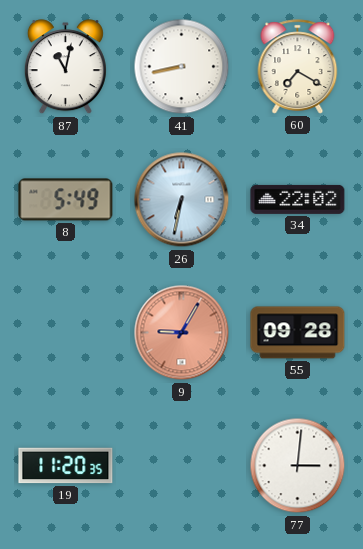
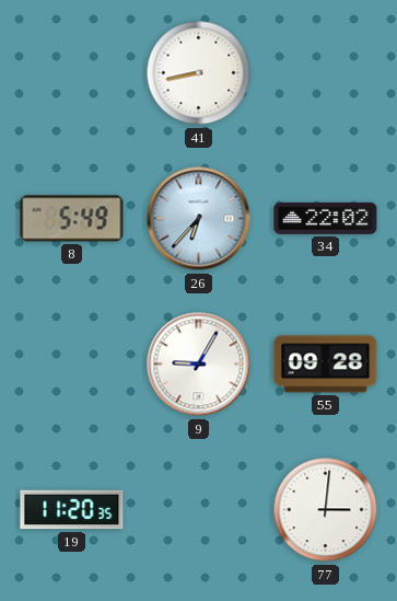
87: 11:02 -> none (65, 67)
60: 7:20 -> none (298, 67)
26: 6:32 -> 6:37 (199, 219)
9 dial: salmon -> white (199, 365)
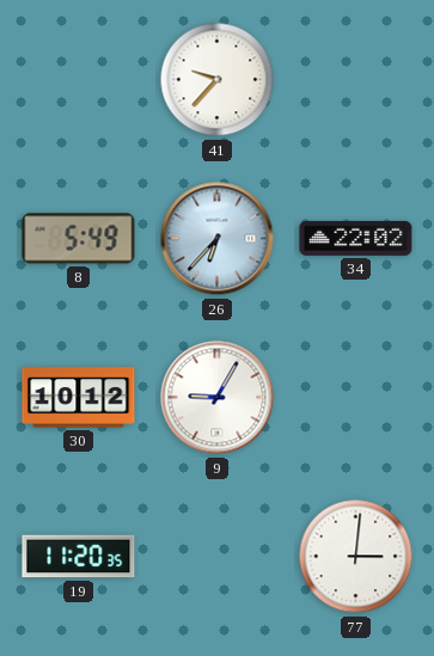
41: 8:43 -> 9:37 (218, 80)
30: none -> 10:12 (79, 398)
55: 09:28 -> none (326, 365)
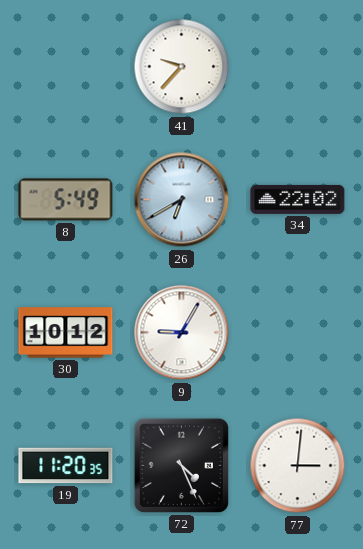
26: 6:37 -> 6:40 (182, 200)
72: none -> 4:26 (181, 465)
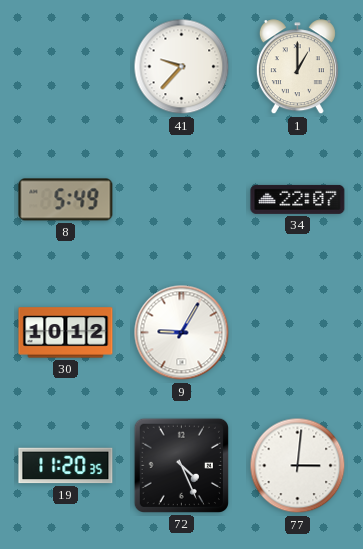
1: none -> 1:00 (297, 67)
26: 6:40 -> none (182, 200)
34: 22:02 -> 22:07 (298, 199)
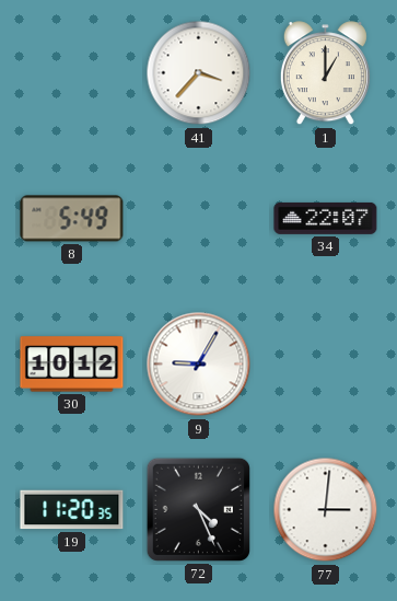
41: 9:37 -> 3:37 (199, 73)
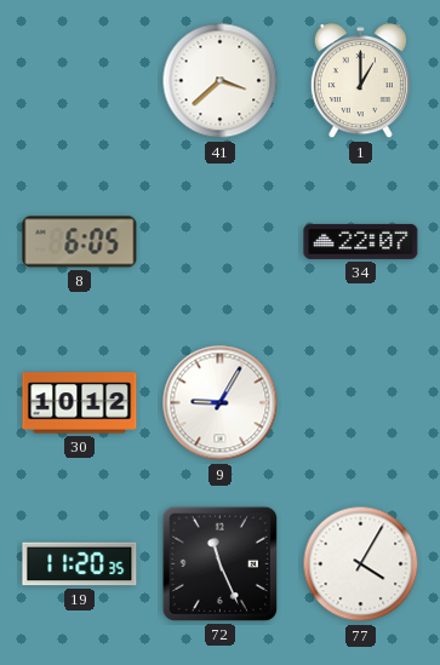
41: 3:37 -> 3:38 (221, 81)
8: 5:49 -> 6:05 (80, 242)
72: 4:26 -> 11:26 (219, 563)
77: 3:01 -> 4:05 (361, 564)
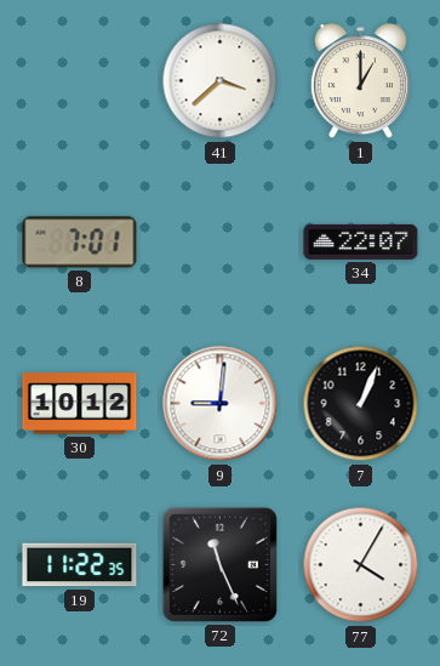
8: 6:05 -> 7:01 (80, 243)
9: 9:05 -> 9:01 (221, 404)
7: none -> 1:04 (361, 404)
19: 11:20 -> 11:22 (80, 565)
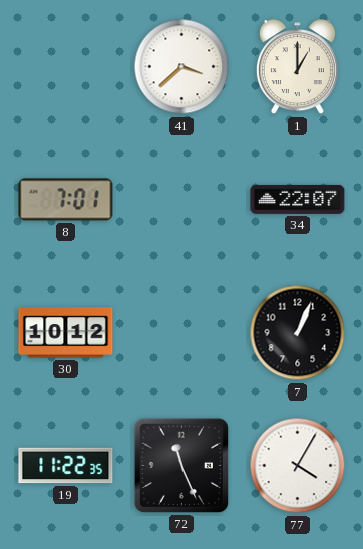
9: 9:01 -> none (221, 404)
